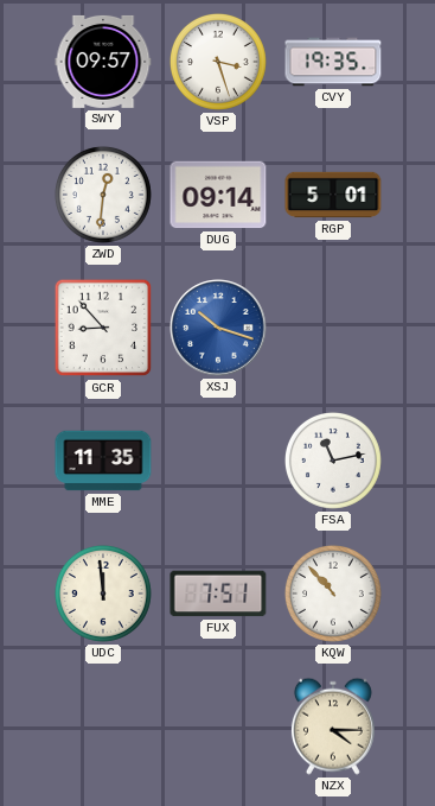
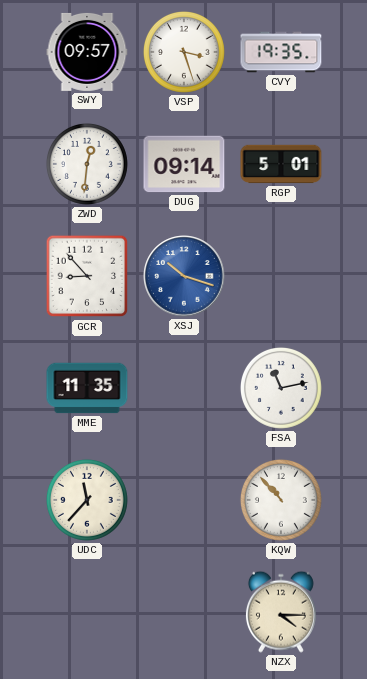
UDC: 11:59 -> 11:37 (87, 500)
FUX: 7:51 -> none (218, 594)
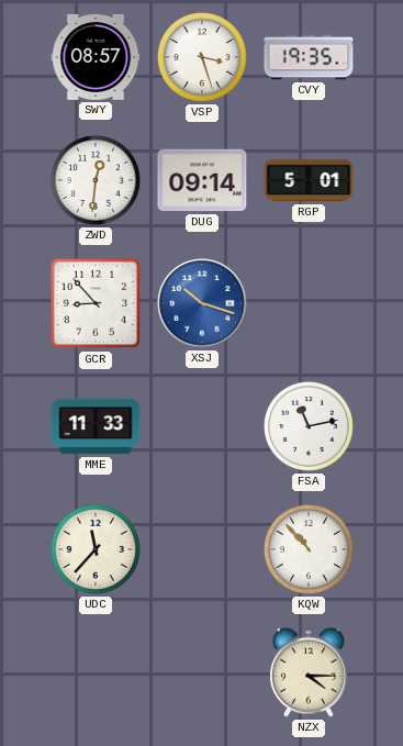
SWY: 09:57 -> 08:57 (96, 57)
MME: 11:35 -> 11:33 (96, 426)
